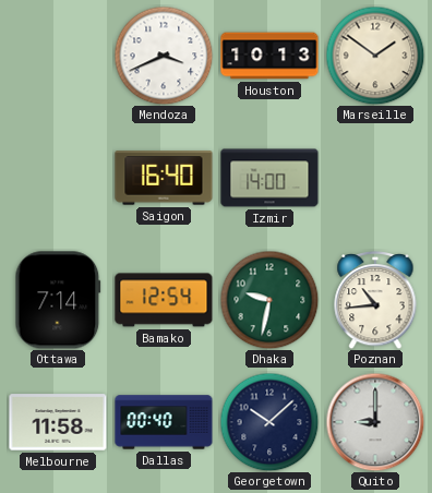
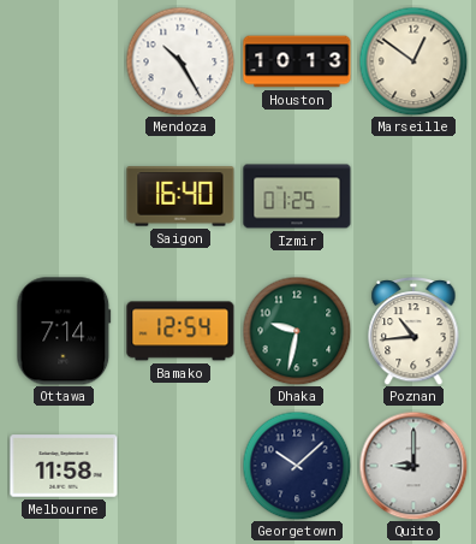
Mendoza: 3:41 -> 10:25 (180, 61)
Marseille: 1:51 -> 12:51 (413, 61)
Izmir: 14:00 -> 01:25 (297, 196)
Dallas: 00:40 -> none (164, 422)
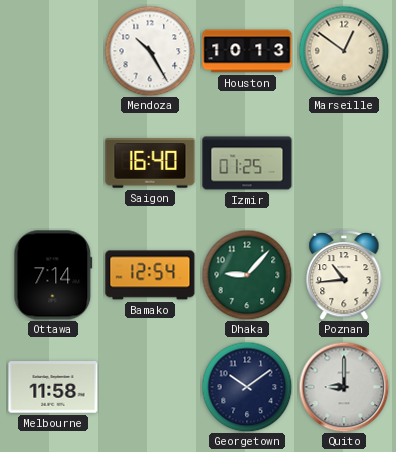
Dhaka: 9:32 -> 9:07 (247, 275)
Georgetown: 10:08 -> 10:09 (247, 387)
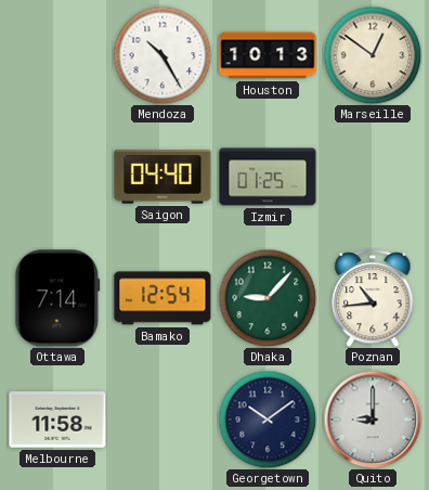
Saigon: 16:40 -> 04:40 (162, 177)
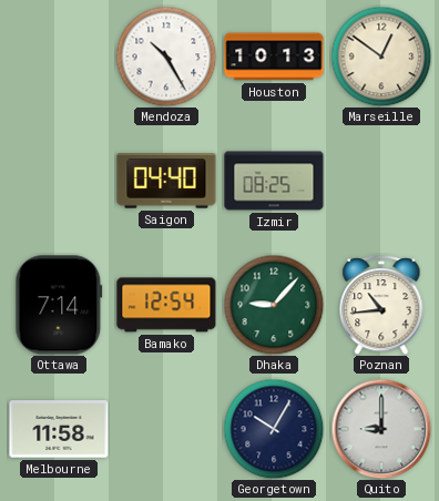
Izmir: 01:25 -> 08:25 (274, 181)
Georgetown: 10:09 -> 10:05 (274, 429)
